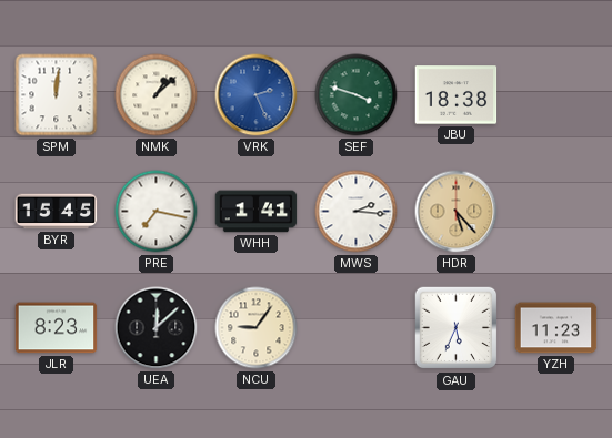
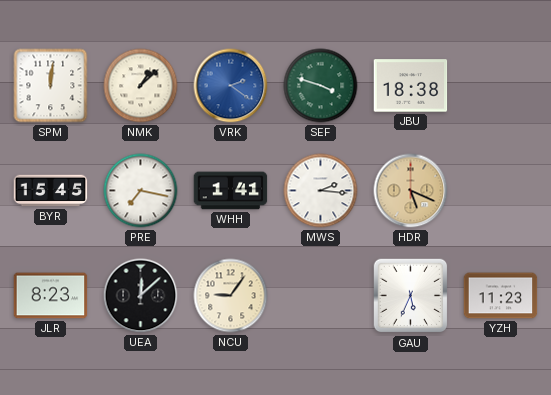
VRK: 2:26 -> 2:21 (231, 86)
HDR: 5:23 -> 5:19 (411, 191)
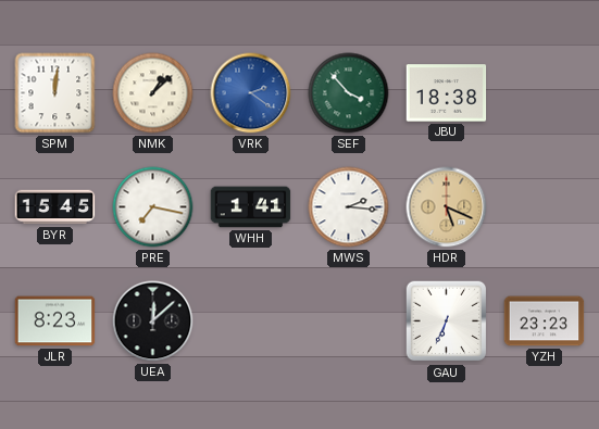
SEF: 3:48 -> 3:53 (349, 93)
NCU: 9:06 -> none (231, 296)
GAU: 5:34 -> 6:34 (447, 321)
YZH: 11:23 -> 23:23 (545, 321)
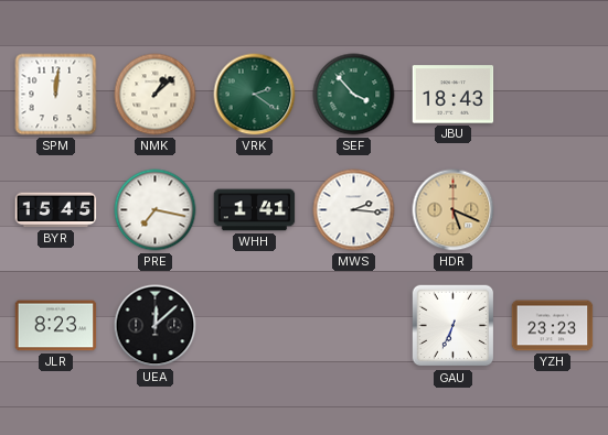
VRK dial: blue -> green (255, 95)
JBU: 18:38 -> 18:43 (454, 95)
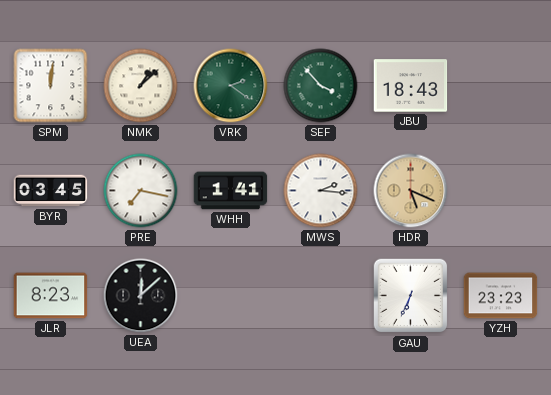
BYR: 15:45 -> 03:45 (51, 191)
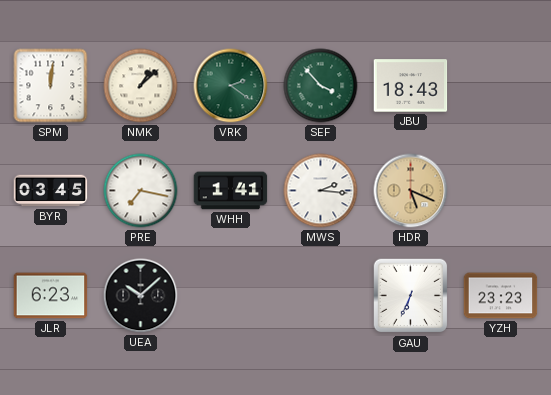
JLR: 8:23 -> 6:23 (51, 296)
UEA: 12:08 -> 10:08 (141, 296)
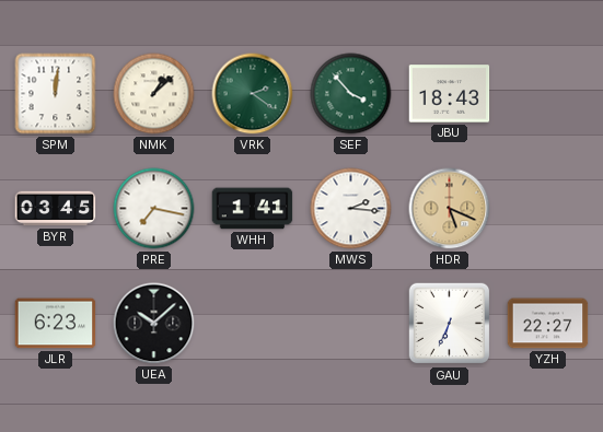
YZH: 23:23 -> 22:27 (548, 324)
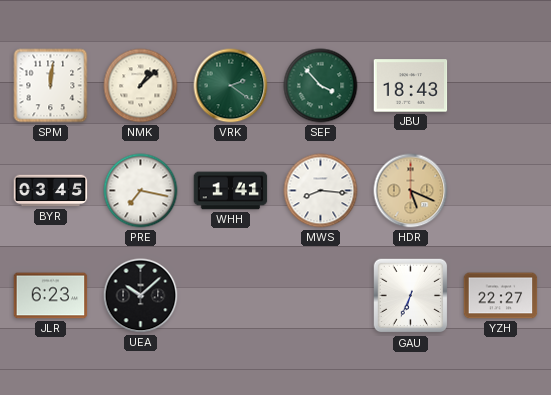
MWS: 2:16 -> 8:16 (321, 191)
